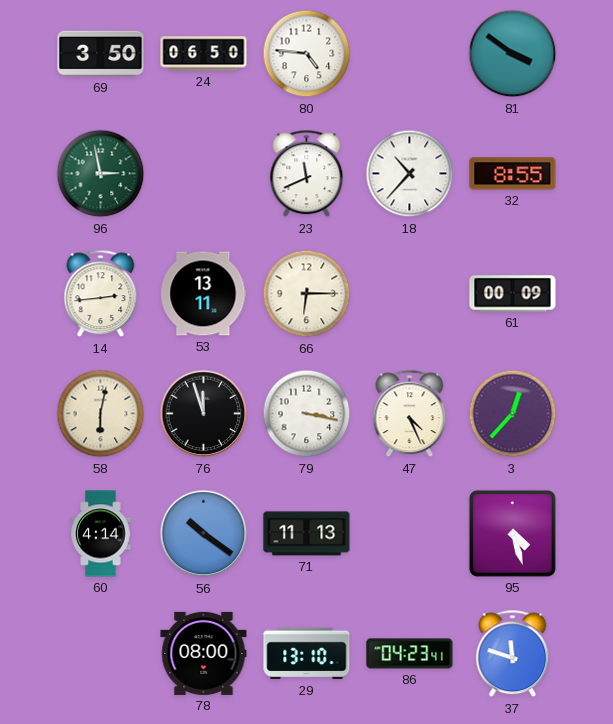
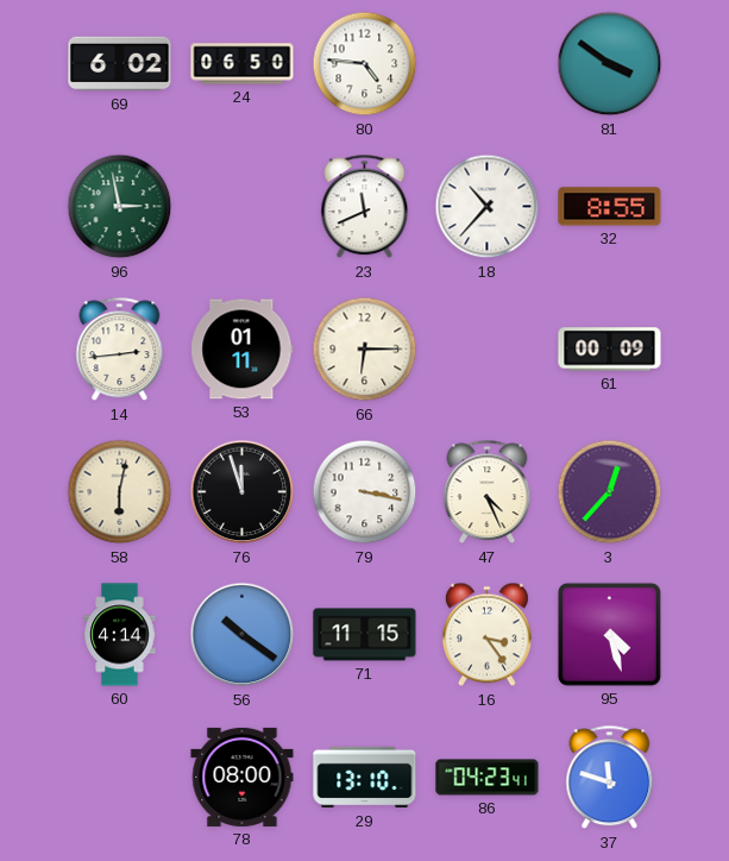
69: 3:50 -> 6:02 (120, 64)
53: 13:11 -> 01:11 (243, 350)
71: 11:13 -> 11:15 (365, 635)
16: none -> 3:24 (486, 635)
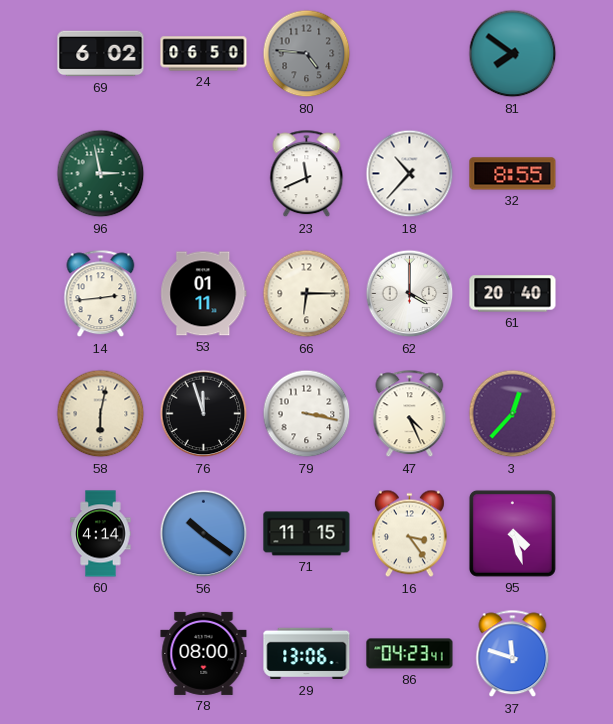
80 dial: white -> grey (307, 54)
81: 3:51 -> 7:51 (513, 54)
62: none -> 4:00 (410, 294)
61: 00:09 -> 20:40 (513, 294)
29: 13:10 -> 13:06 (307, 654)
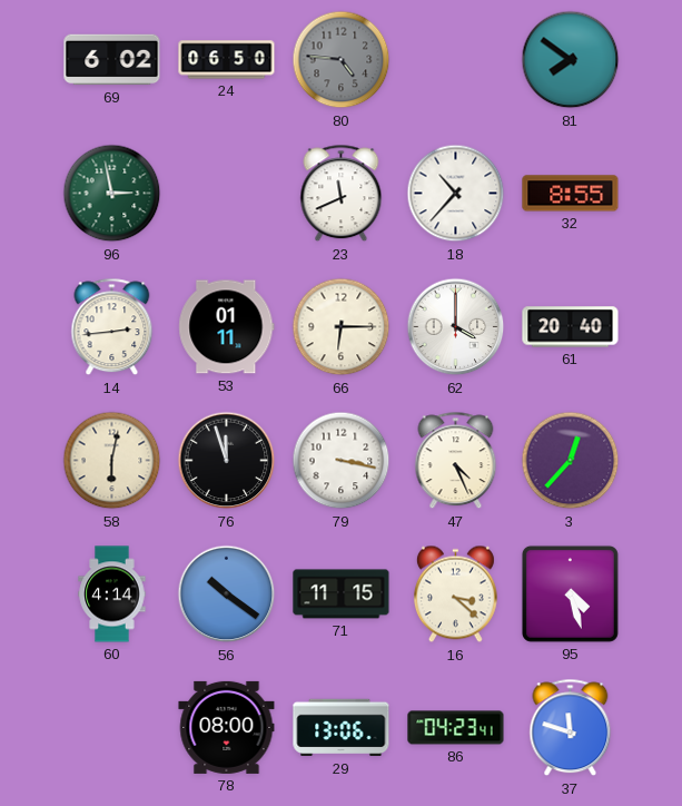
16: 3:24 -> 3:22 (455, 594)
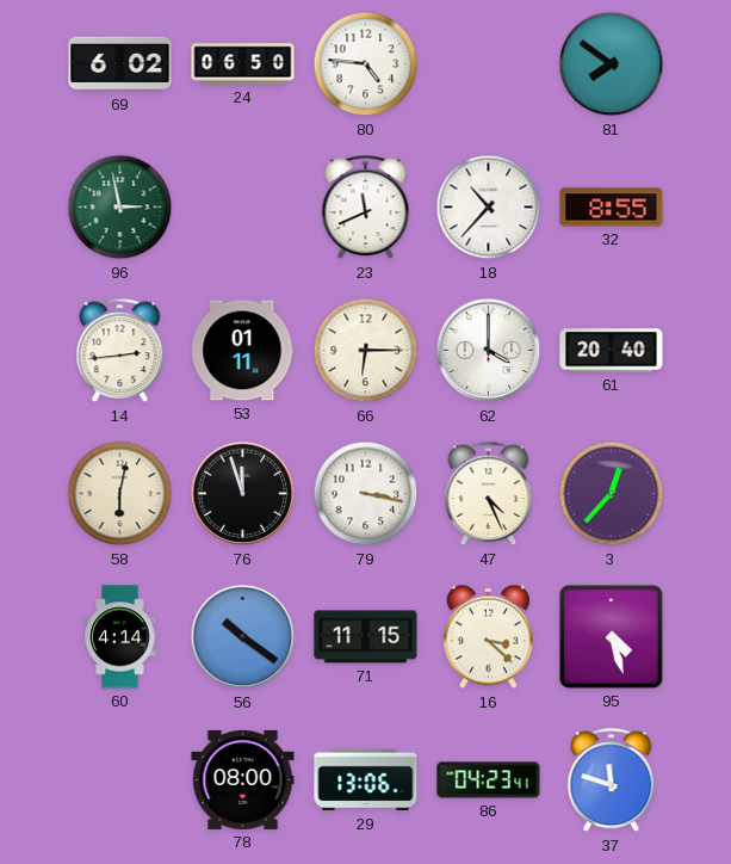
80 dial: grey -> white (366, 64)
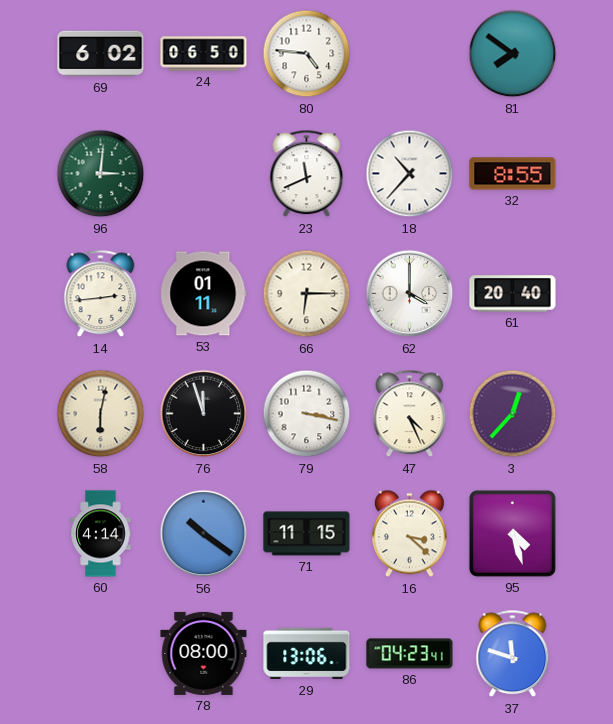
96: 2:58 -> 3:01 (101, 174)
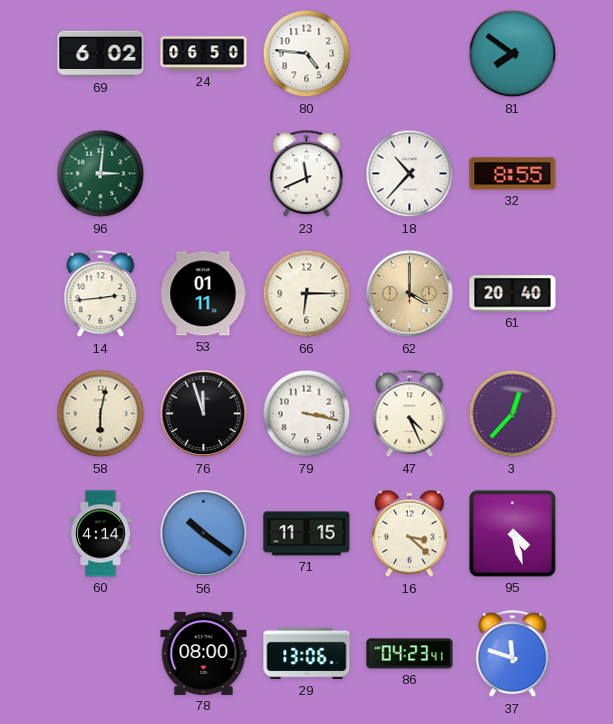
62 dial: white -> champagne (410, 294)
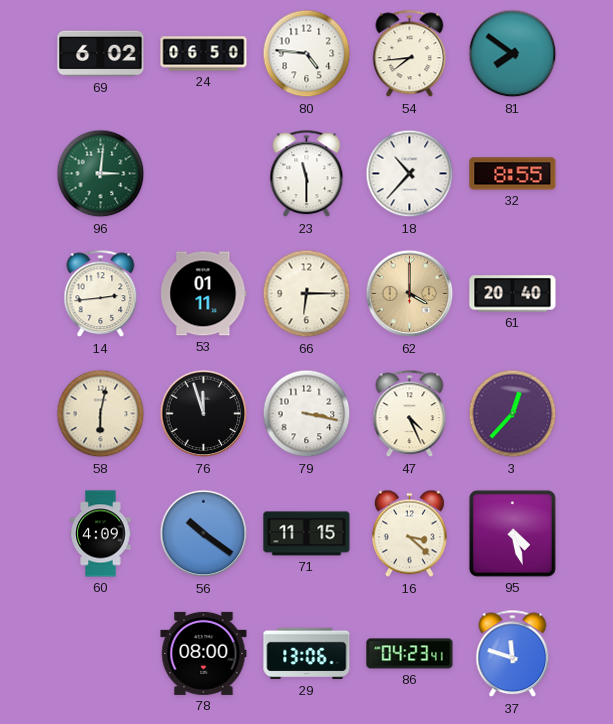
54: none -> 7:44 (410, 54)
23: 11:41 -> 11:30 (307, 174)
60: 4:14 -> 4:09 (101, 534)
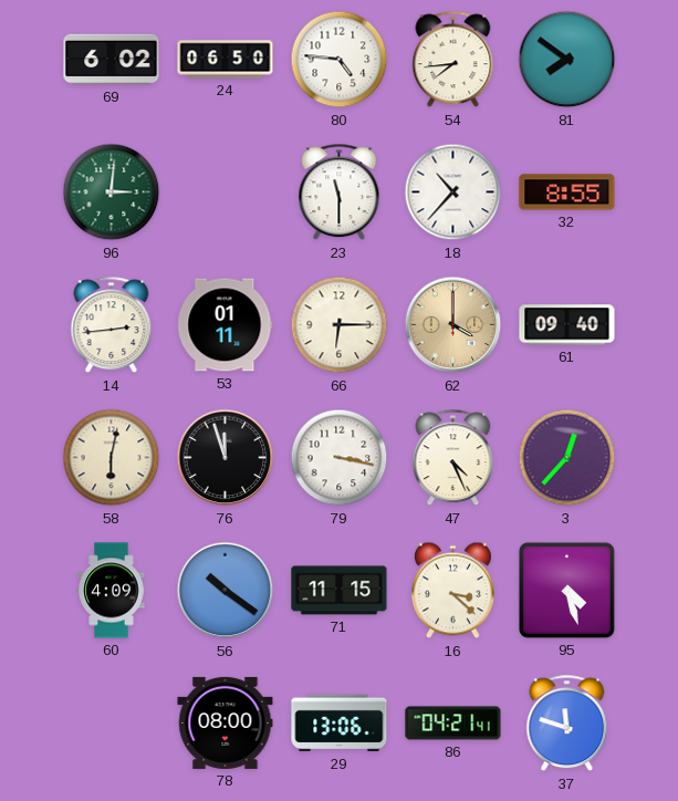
61: 20:40 -> 09:40 (567, 325)
86: 04:23 -> 04:21 (453, 724)
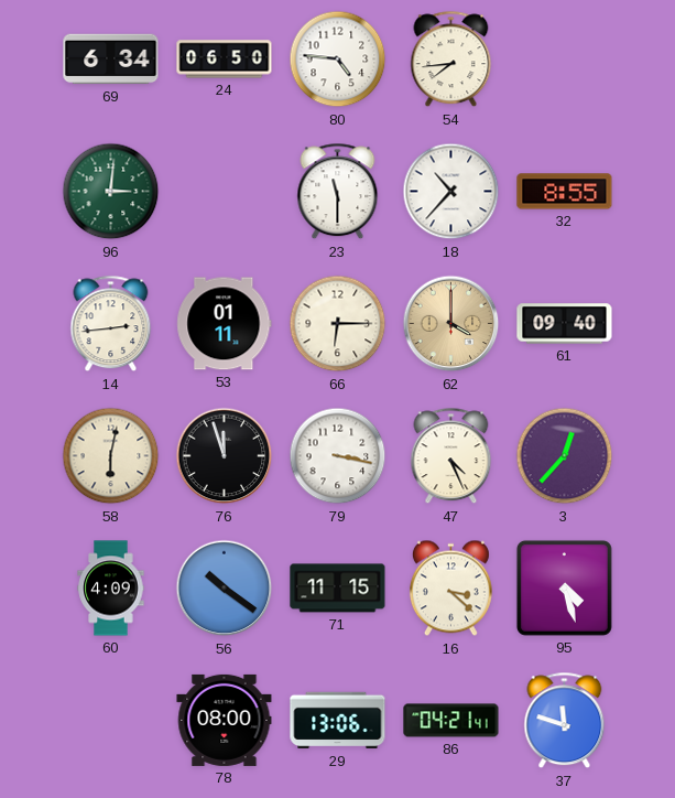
69: 6:02 -> 6:34 (111, 60)
81: 7:51 -> none (567, 60)
